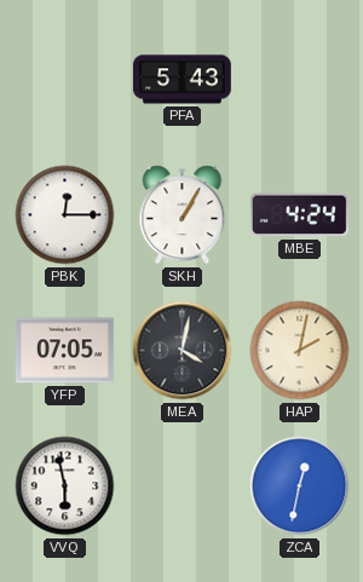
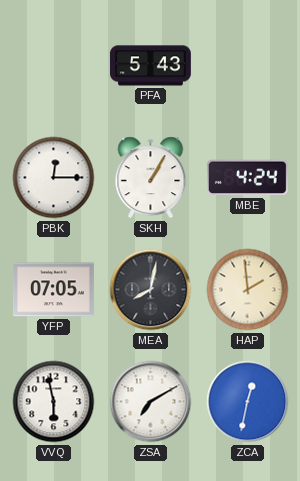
MEA: 4:02 -> 8:02 (151, 290)
HAP: 2:02 -> 1:59 (248, 290)
ZSA: none -> 7:10 (151, 402)
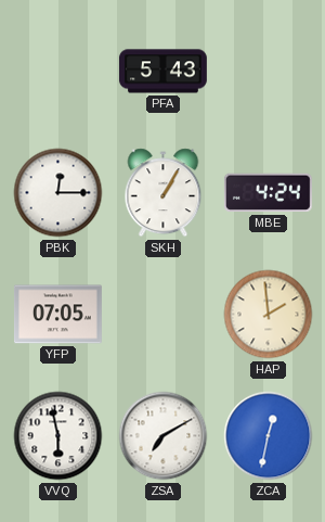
MEA: 8:02 -> none (151, 290)
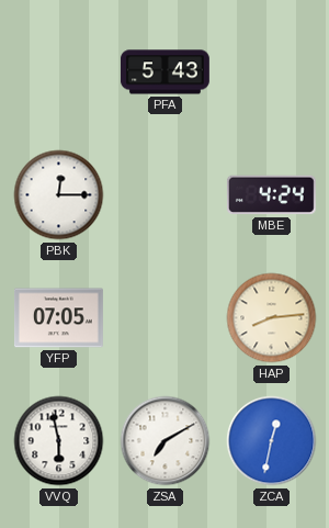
SKH: 1:05 -> none (164, 193)
HAP: 1:59 -> 8:14 (272, 318)
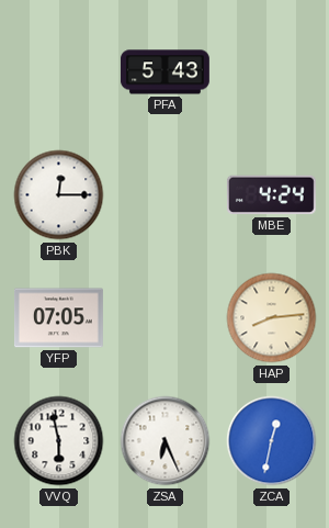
ZSA: 7:10 -> 6:26 (166, 441)
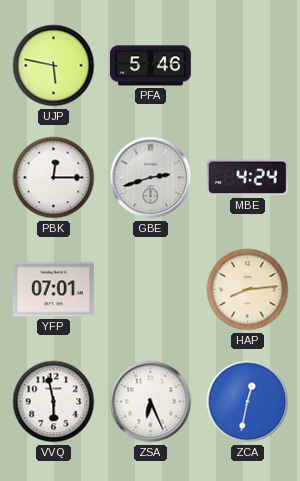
UJP: none -> 5:47 (54, 66)
PFA: 5:43 -> 5:46 (150, 66)
GBE: none -> 2:42 (151, 178)
YFP: 07:05 -> 07:01 (53, 290)
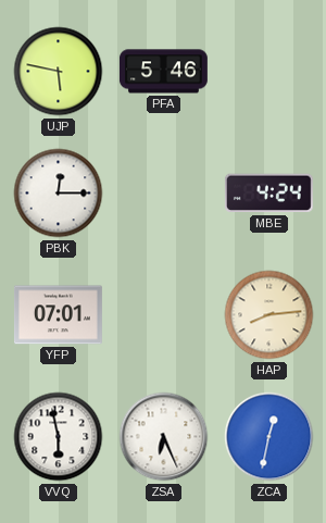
GBE: 2:42 -> none (151, 178)
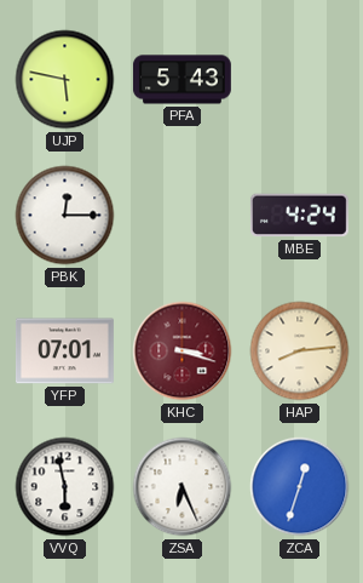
PFA: 5:46 -> 5:43 (181, 80)
KHC: none -> 3:18 (183, 351)
ZCA: 12:32 -> 12:33 (300, 487)
